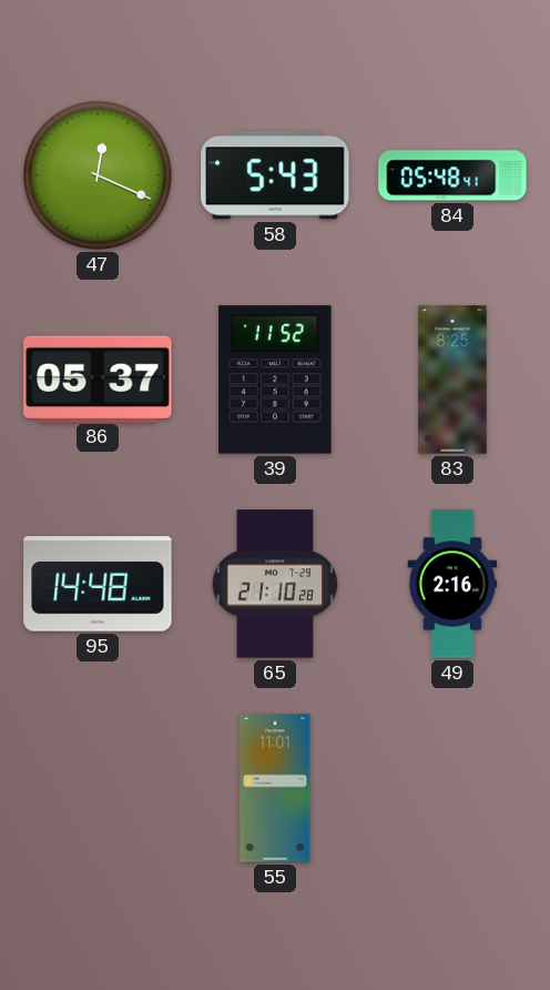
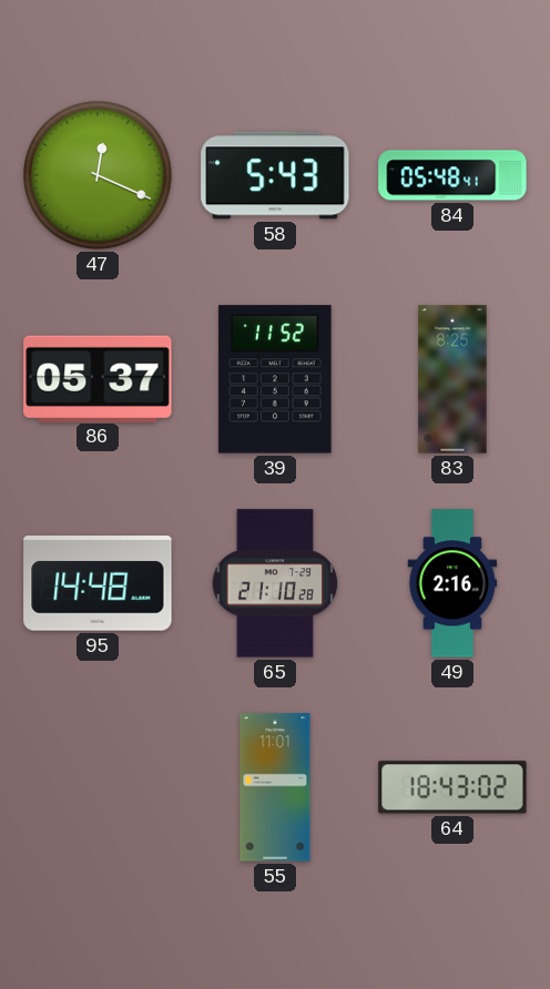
64: none -> 18:43 (452, 787)
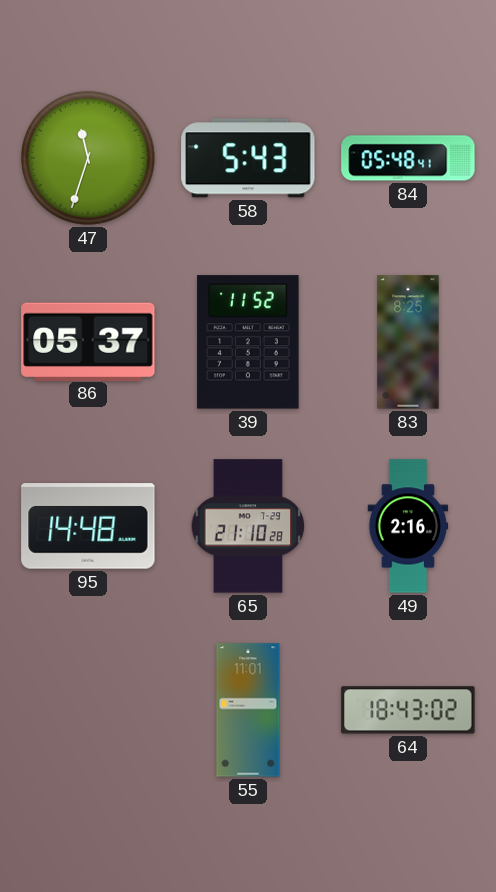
47: 12:19 -> 11:33 (88, 158)
